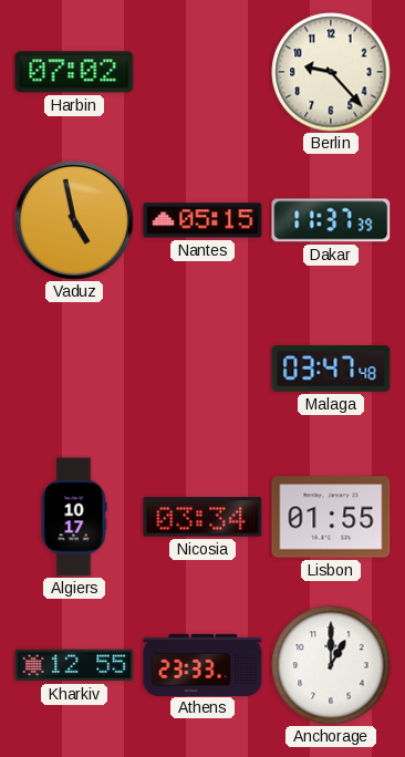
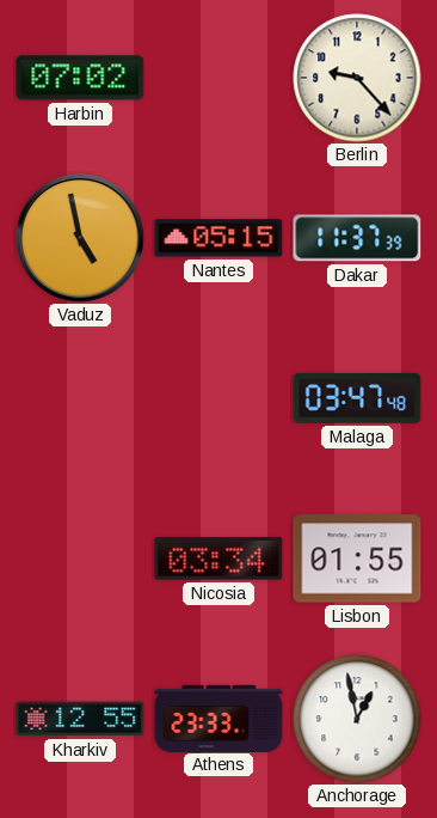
Algiers: 10:17 -> none (74, 517)
Anchorage: 1:00 -> 12:58 (357, 719)
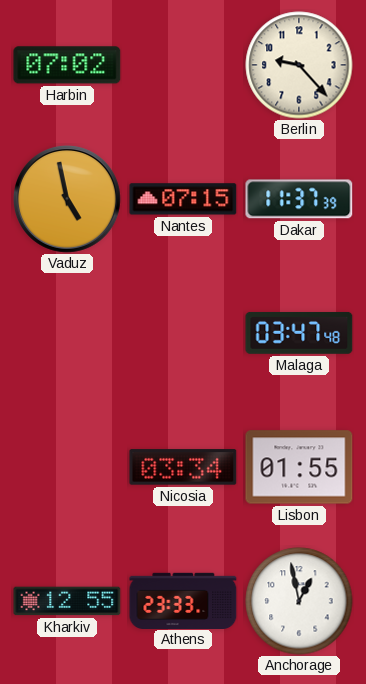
Nantes: 05:15 -> 07:15 (183, 199)
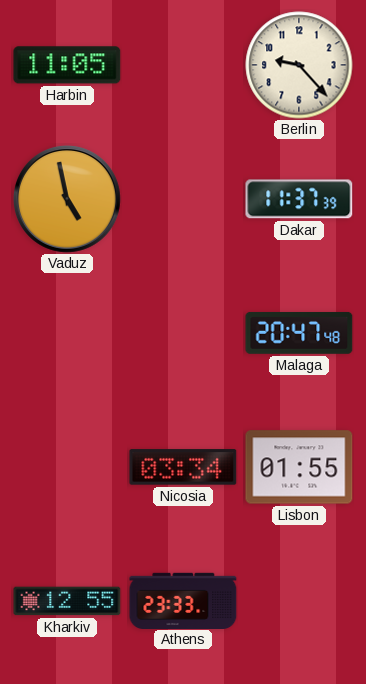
Harbin: 07:02 -> 11:05 (67, 65)
Nantes: 07:15 -> none (183, 199)
Malaga: 03:47 -> 20:47 (299, 333)
Anchorage: 12:58 -> none (299, 601)
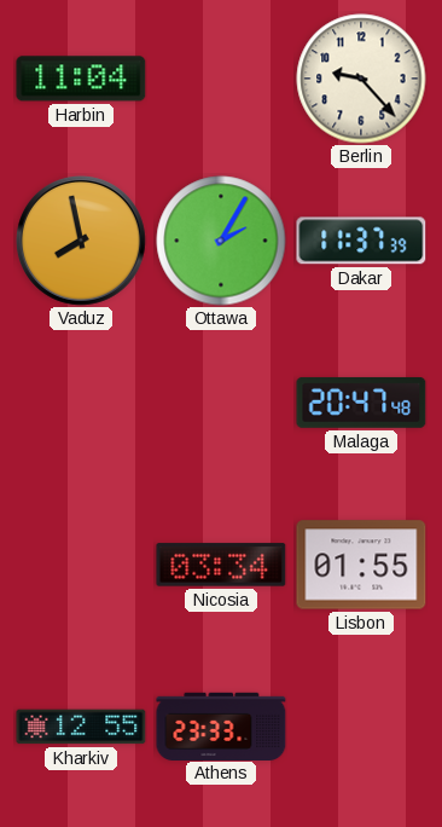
Harbin: 11:05 -> 11:04 (81, 79)
Vaduz: 4:58 -> 7:58 (81, 241)
Ottawa: none -> 2:05 (221, 241)
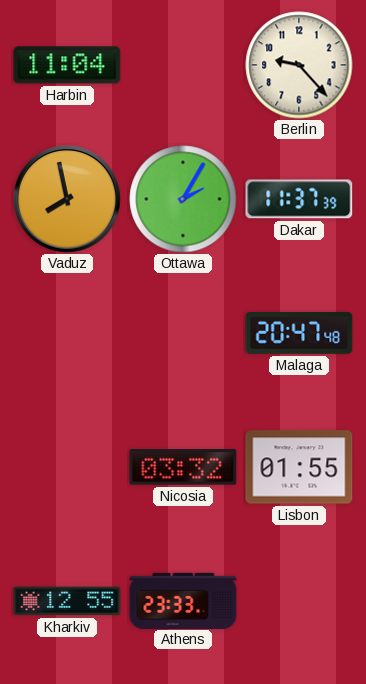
Nicosia: 03:34 -> 03:32 (183, 467)
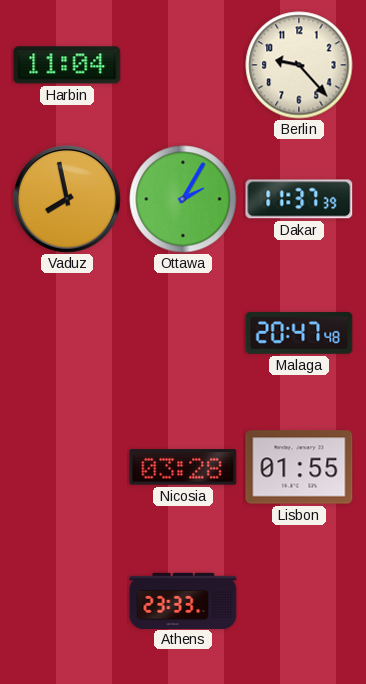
Nicosia: 03:32 -> 03:28 (183, 467)
Kharkiv: 12:55 -> none (67, 601)
